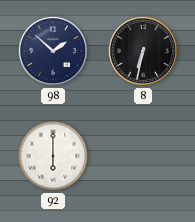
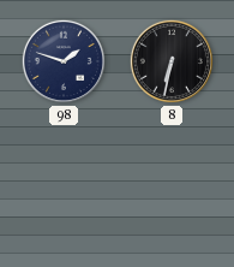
98: 1:52 -> 1:48 (64, 61)
92: 6:00 -> none (53, 156)
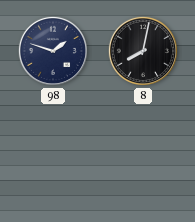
8: 6:32 -> 8:02 (143, 51)
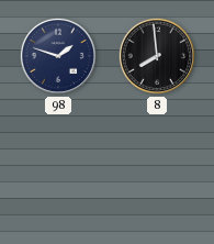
8: 8:02 -> 7:59 (157, 56)
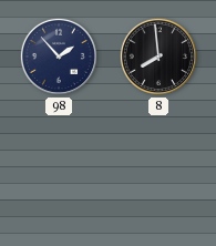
98: 1:48 -> 1:53 (59, 57)
